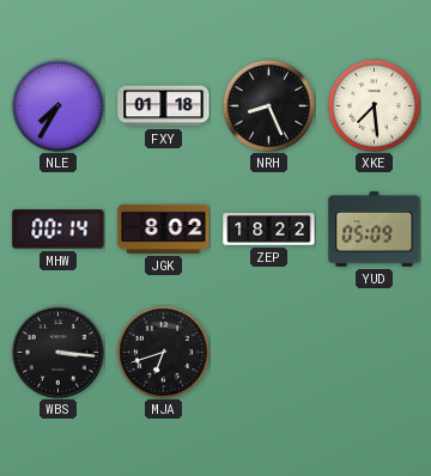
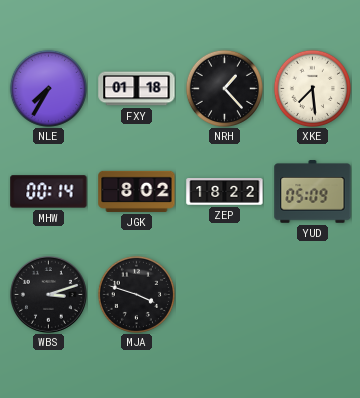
NRH: 8:26 -> 1:23 (224, 88)
WBS: 3:16 -> 3:12 (48, 294)
MJA: 6:42 -> 3:48 (136, 294)
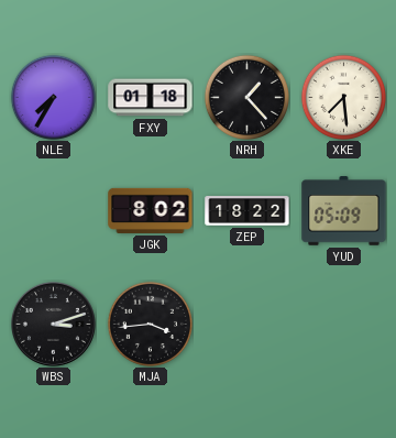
MHW: 00:14 -> none (49, 192)
MJA: 3:48 -> 3:44 (150, 324)
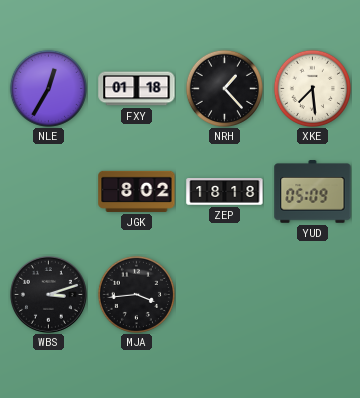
NLE: 7:35 -> 12:35 (48, 88)
ZEP: 18:22 -> 18:18 (225, 192)
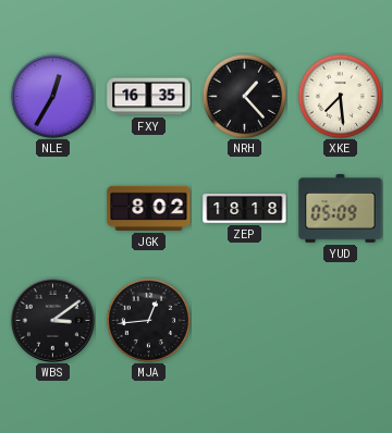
FXY: 01:18 -> 16:35 (149, 97)
WBS: 3:12 -> 3:09 (52, 320)
MJA: 3:44 -> 12:44 (148, 320)
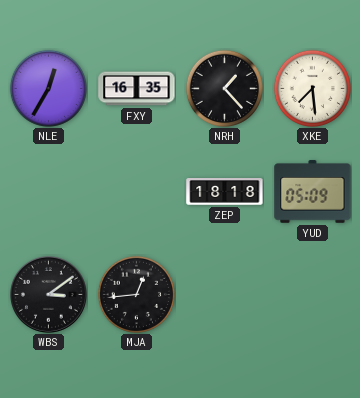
JGK: 8:02 -> none (149, 208)
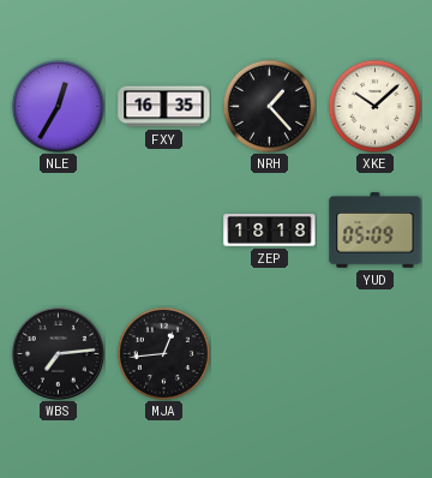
XKE: 7:29 -> 10:08 (374, 106)
WBS: 3:09 -> 7:14 (58, 353)
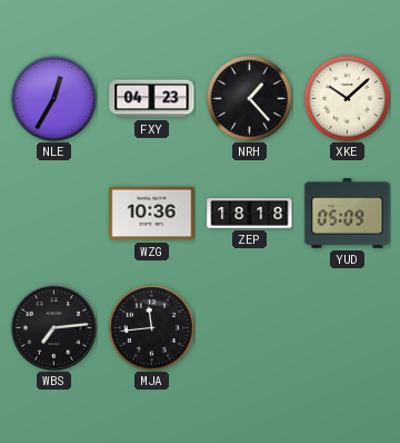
FXY: 16:35 -> 04:23 (152, 99)
WZG: none -> 10:36 (152, 214)
MJA: 12:44 -> 11:44 (151, 327)
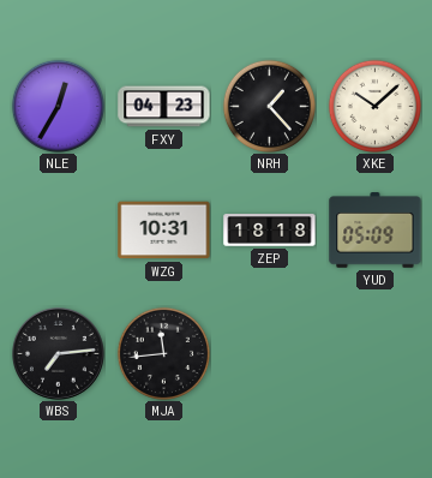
WZG: 10:36 -> 10:31 (164, 231)
